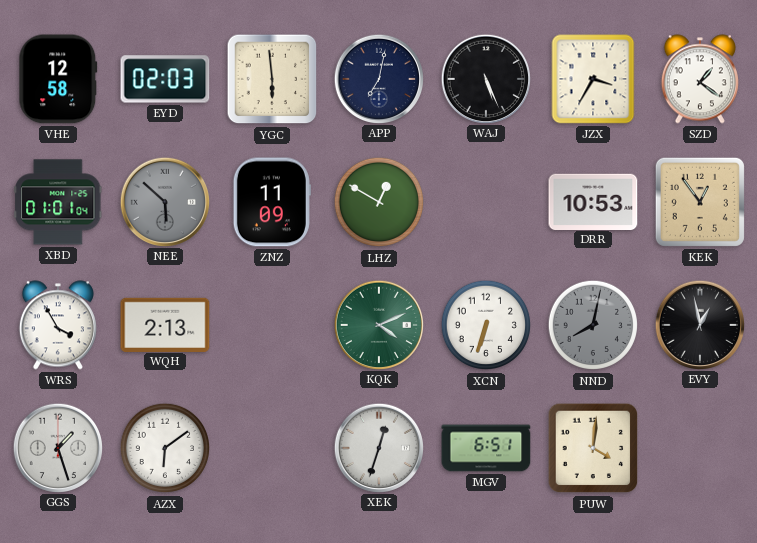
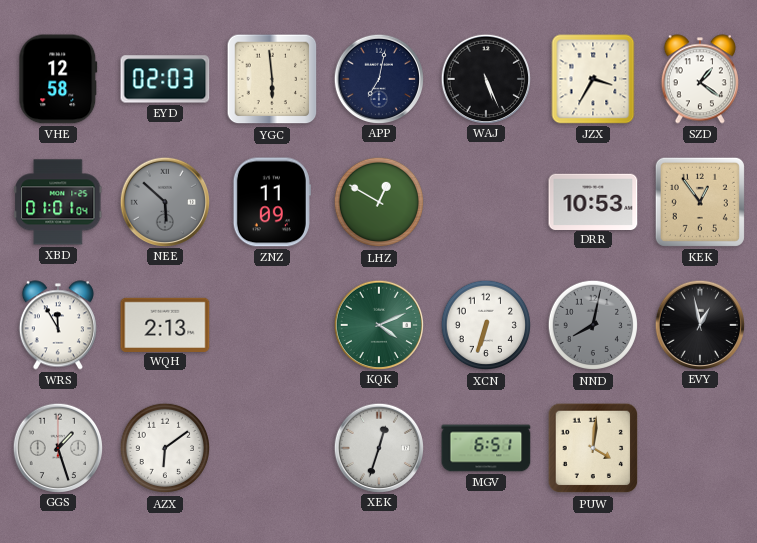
WRS: 3:55 -> 11:55 (58, 325)
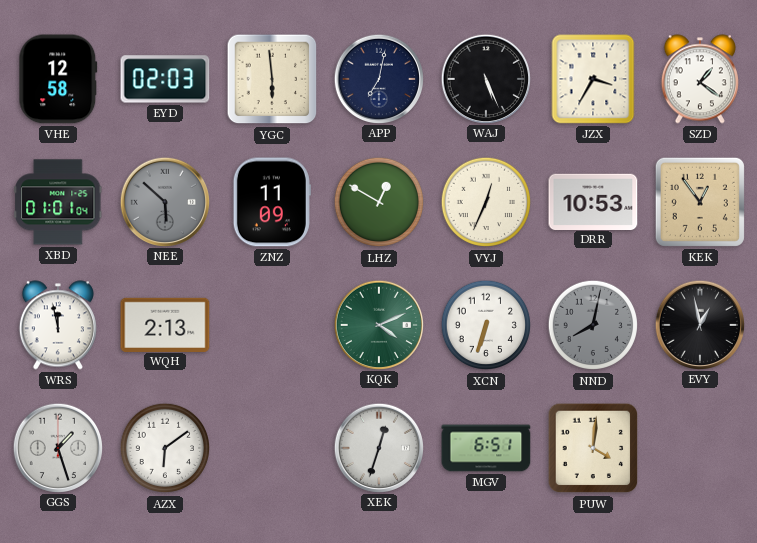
VYJ: none -> 12:34 (486, 202)
WRS: 11:55 -> 11:58 (58, 325)
